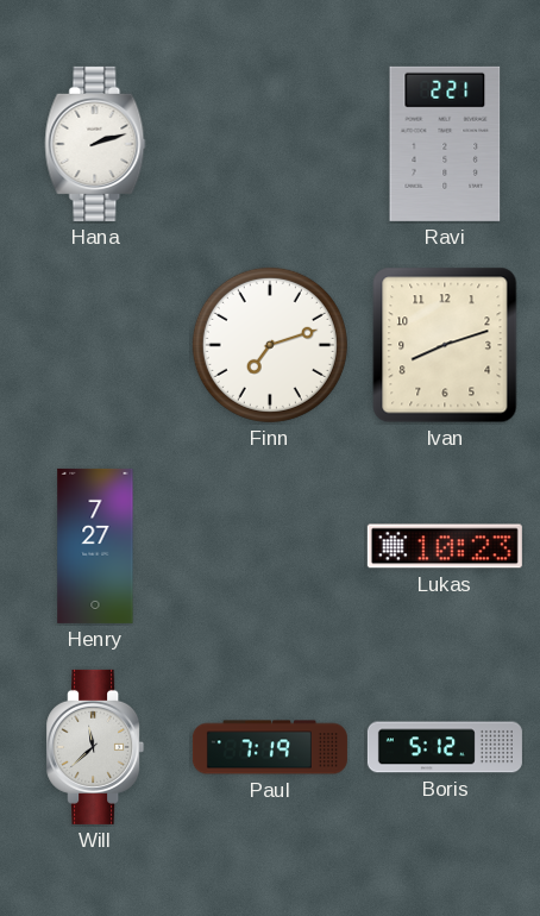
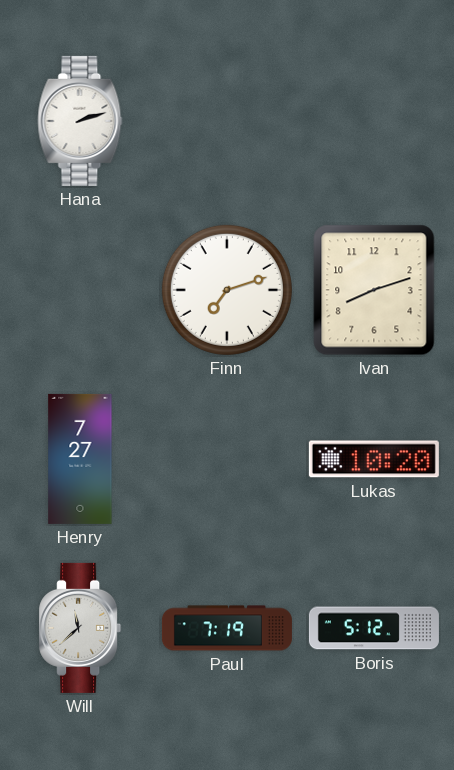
Ravi: 2:21 -> none (445, 144)
Lukas: 10:23 -> 10:20 (374, 459)
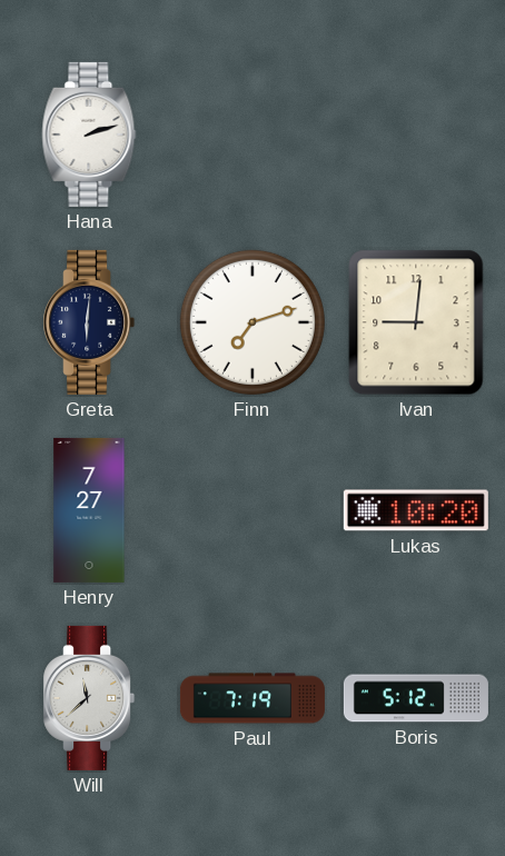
Greta: none -> 6:01 (89, 322)
Ivan: 8:12 -> 9:01 (416, 322)
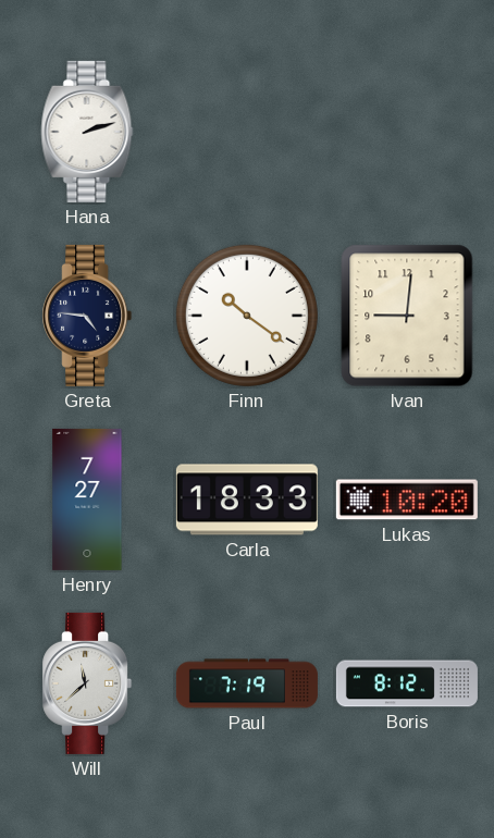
Greta: 6:01 -> 4:46 (87, 316)
Finn: 7:12 -> 10:21 (247, 316)
Carla: none -> 18:33 (247, 500)
Boris: 5:12 -> 8:12 (407, 683)
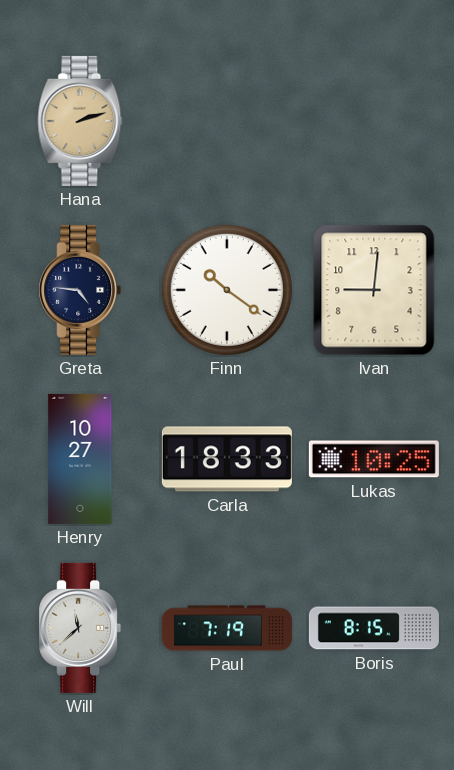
Hana dial: white -> champagne (80, 121)
Henry: 7:27 -> 10:27 (80, 459)
Lukas: 10:20 -> 10:25 (374, 459)
Boris: 8:12 -> 8:15 (374, 628)
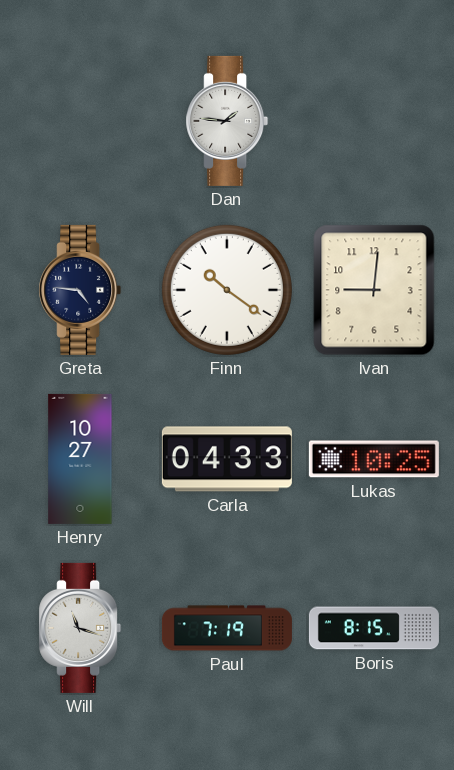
Hana: 2:12 -> none (80, 121)
Dan: none -> 1:46 (227, 121)
Carla: 18:33 -> 04:33 (227, 459)
Will: 11:38 -> 11:18 (80, 628)
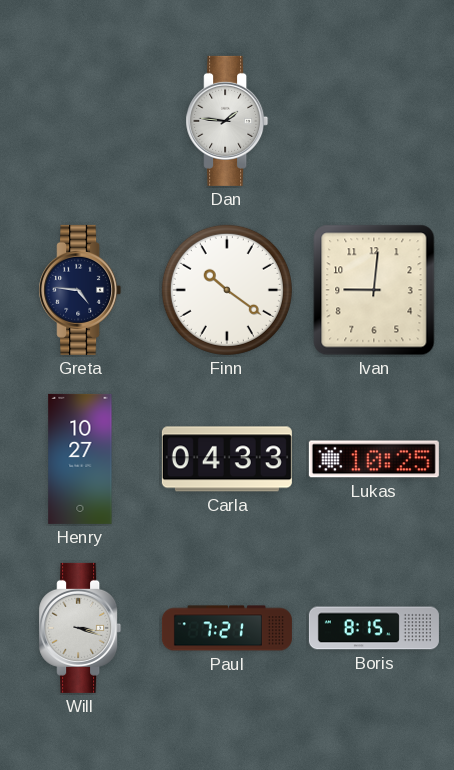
Will: 11:18 -> 3:18 (80, 628)
Paul: 7:19 -> 7:21 (227, 628)
